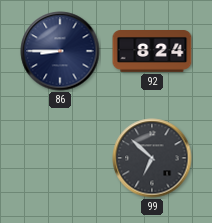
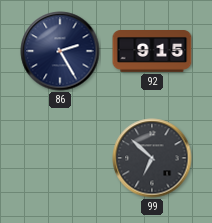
86: 8:45 -> 2:25 (60, 51)
92: 8:24 -> 9:15 (152, 52)
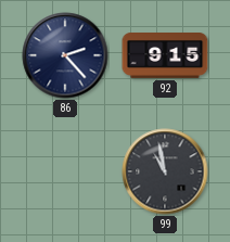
86: 2:25 -> 2:23 (65, 55)
99: 6:52 -> 10:58 (165, 171)
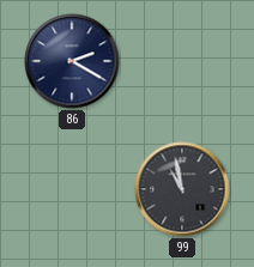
86: 2:23 -> 2:20 (72, 61)
92: 9:15 -> none (165, 56)
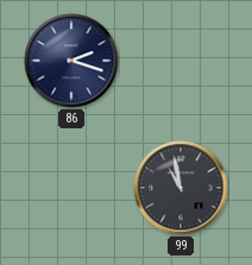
86: 2:20 -> 2:18 (71, 61)
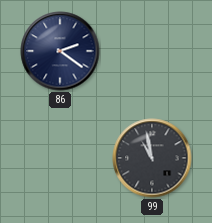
86: 2:18 -> 2:21 (60, 51)
